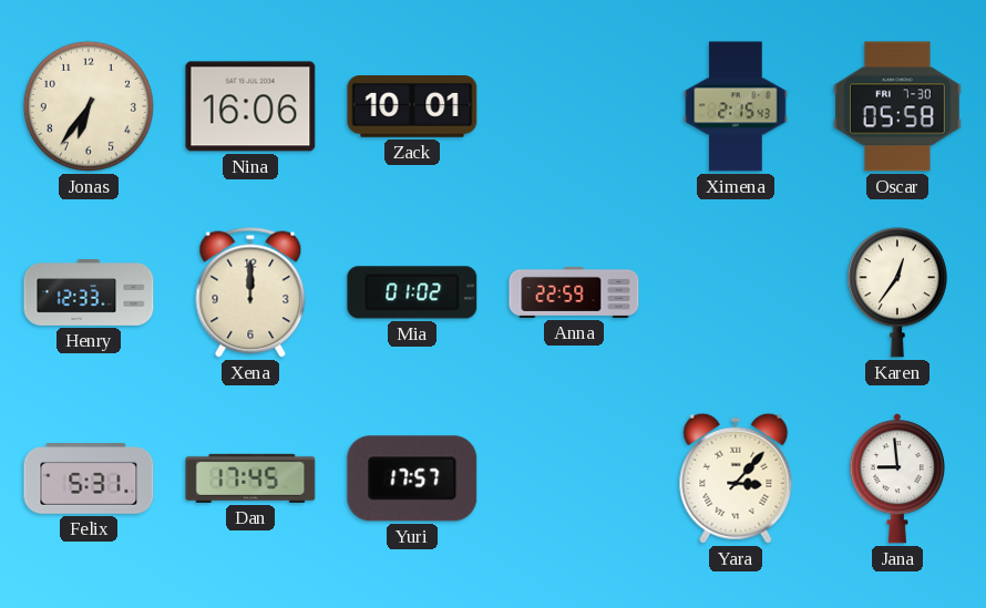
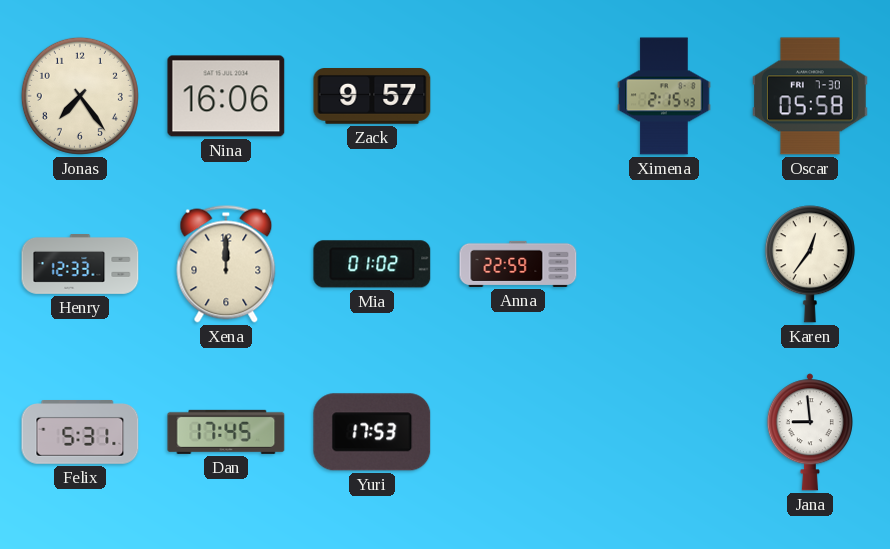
Jonas: 6:36 -> 7:24 (80, 96)
Zack: 10:01 -> 9:57 (372, 97)
Yuri: 17:57 -> 17:53 (372, 432)
Yara: 3:07 -> none (736, 478)
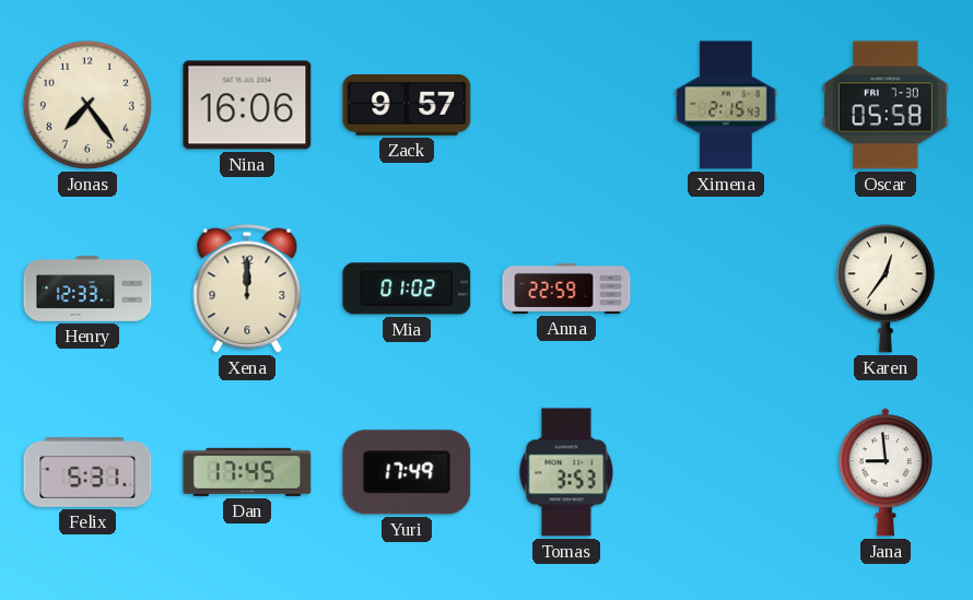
Yuri: 17:53 -> 17:49 (407, 472)
Tomas: none -> 3:53 (566, 472)
